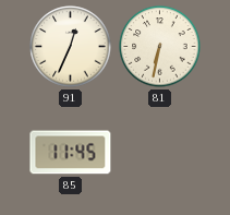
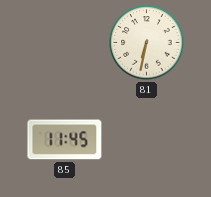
91: 12:34 -> none (71, 47)
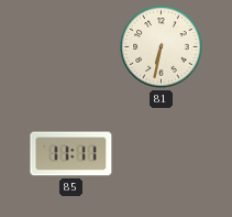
85: 11:45 -> 11:11 (71, 154)
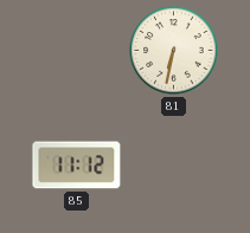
85: 11:11 -> 11:12 (77, 166)
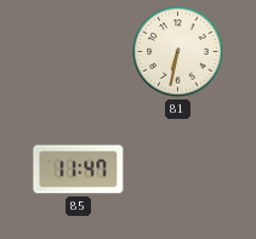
85: 11:12 -> 11:47 (79, 170)
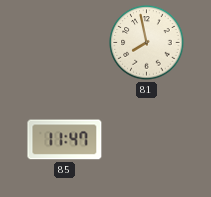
81: 6:32 -> 7:58 (147, 43)
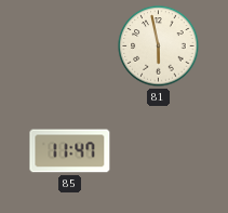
81: 7:58 -> 5:58 (159, 46)
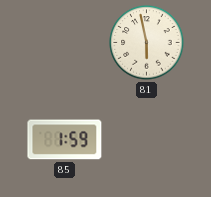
85: 11:47 -> 1:59 (65, 140)
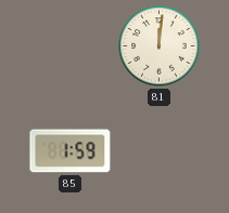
81: 5:58 -> 12:01 (160, 46)
